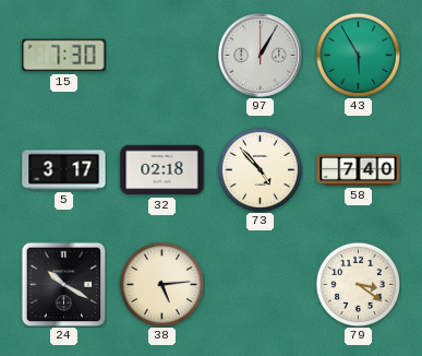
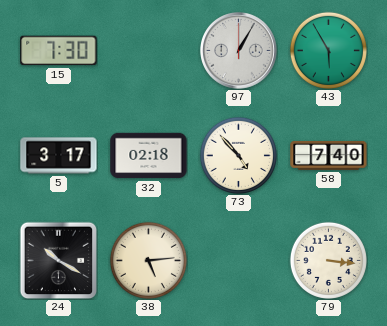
79: 3:21 -> 3:16 (328, 260)
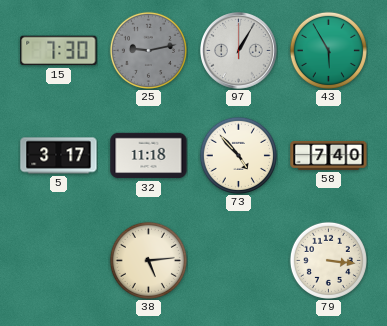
25: none -> 9:13 (148, 50)
32: 02:18 -> 11:18 (149, 156)
24: 10:20 -> none (58, 260)
